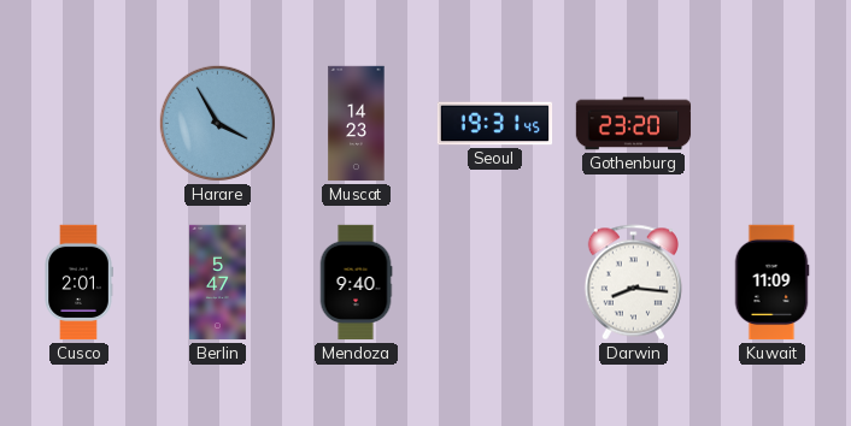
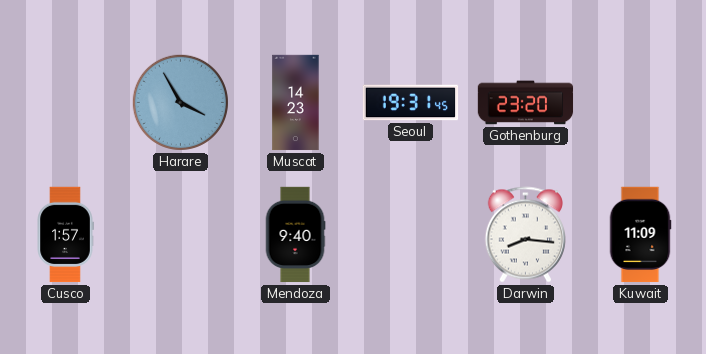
Cusco: 2:01 -> 1:57 (65, 235)
Berlin: 5:47 -> none (217, 283)
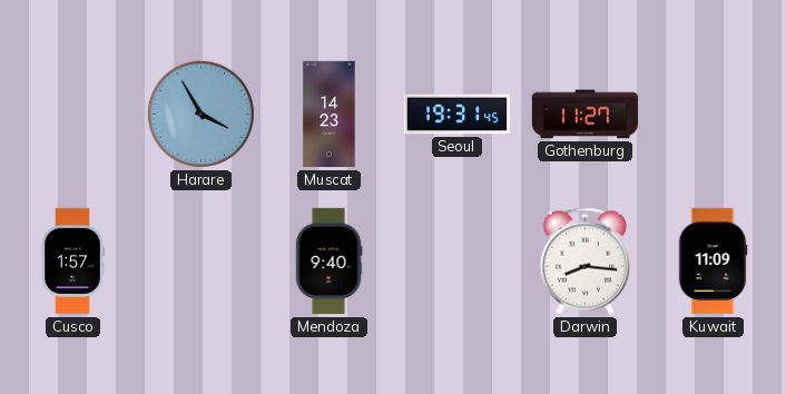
Gothenburg: 23:20 -> 11:27 (586, 115)
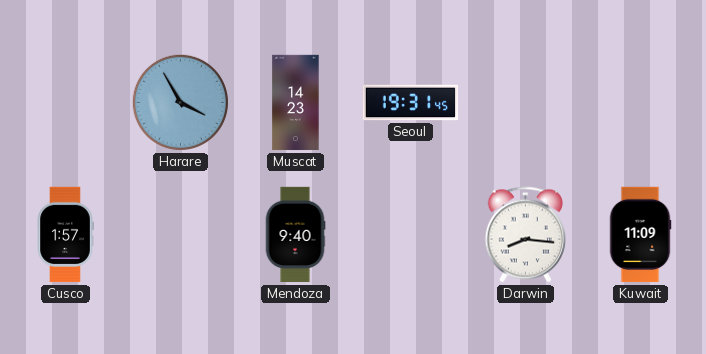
Gothenburg: 11:27 -> none (586, 115)
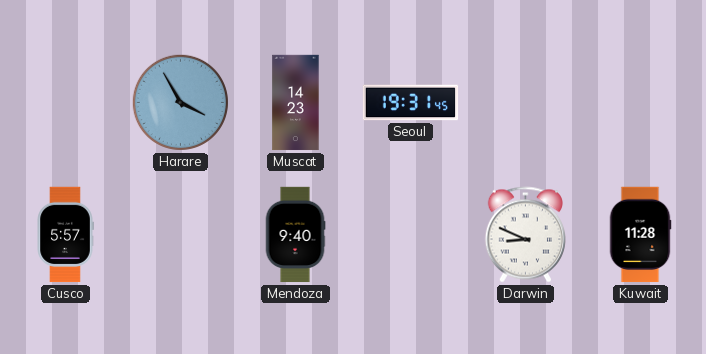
Cusco: 1:57 -> 5:57 (65, 235)
Darwin: 8:16 -> 8:49 (525, 235)
Kuwait: 11:09 -> 11:28 (640, 235)
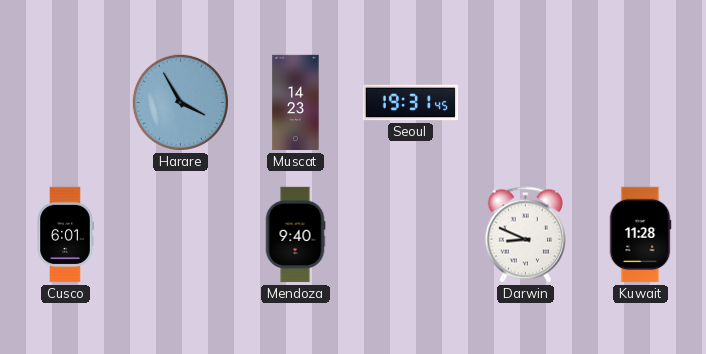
Cusco: 5:57 -> 6:01 (65, 235)
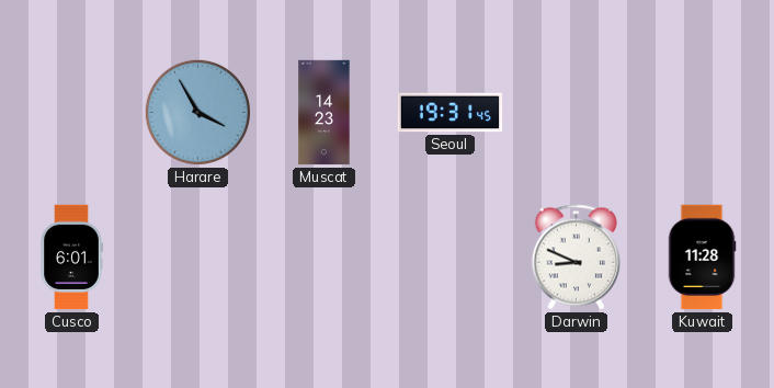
Mendoza: 9:40 -> none (295, 235)
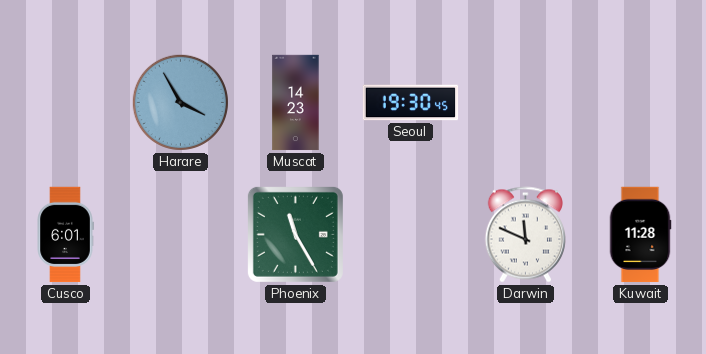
Seoul: 19:31 -> 19:30 (411, 103)
Phoenix: none -> 11:25 (295, 234)
Darwin: 8:49 -> 11:49 (525, 235)
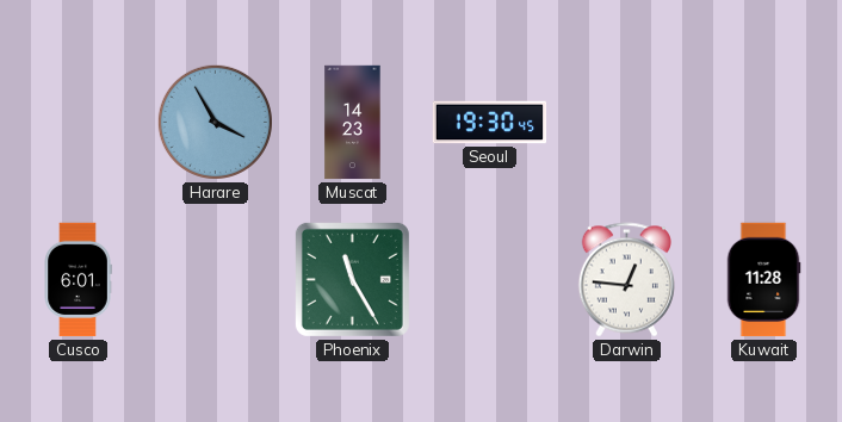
Darwin: 11:49 -> 12:46 (626, 280)
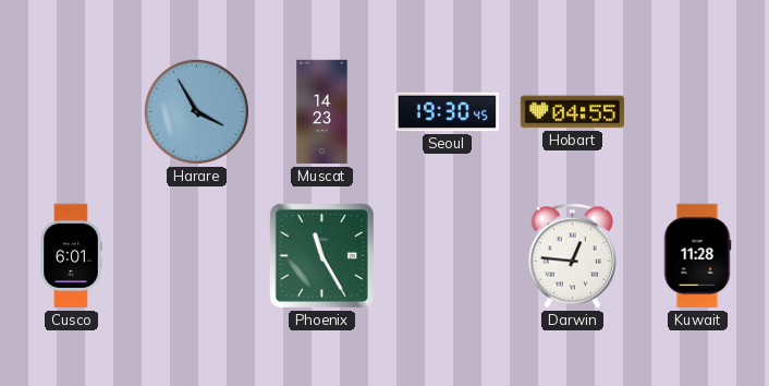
Hobart: none -> 04:55 (572, 112)
